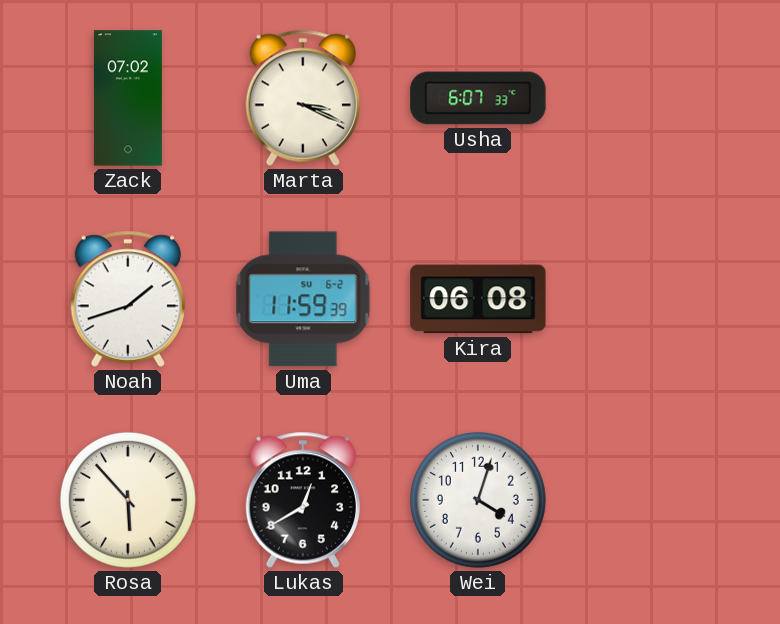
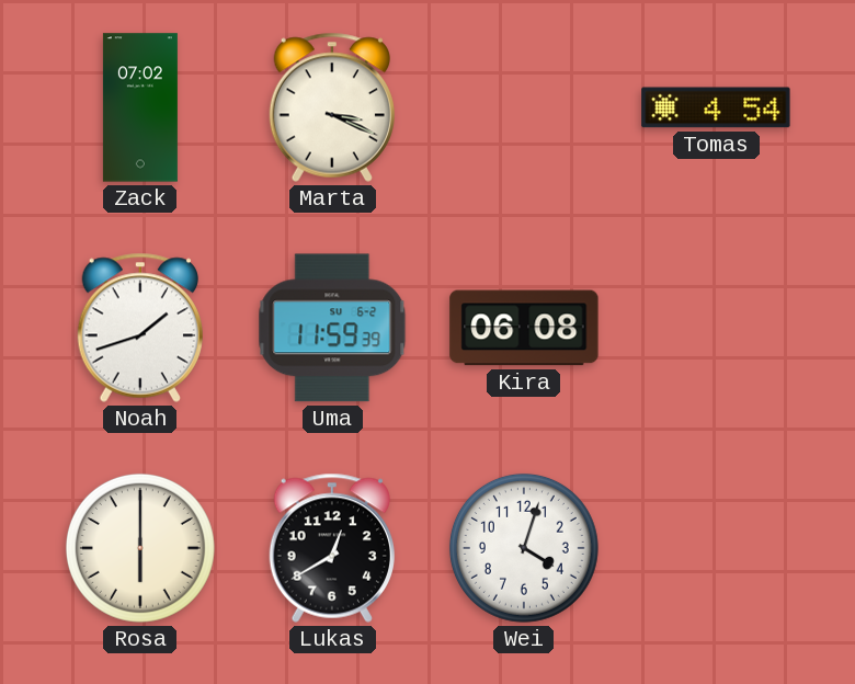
Usha: 6:07 -> none (478, 98)
Tomas: none -> 4:54 (716, 107)
Rosa: 5:53 -> 6:00 (140, 548)
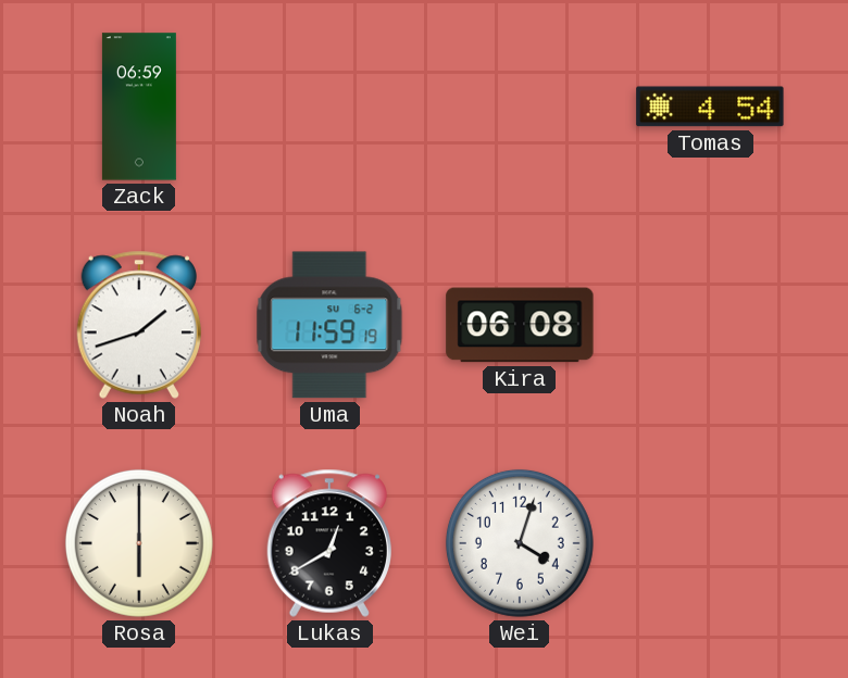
Zack: 07:02 -> 06:59 (139, 106)
Marta: 3:19 -> none (331, 107)
Uma: 11:59:39 -> 11:59:19 (329, 325)
